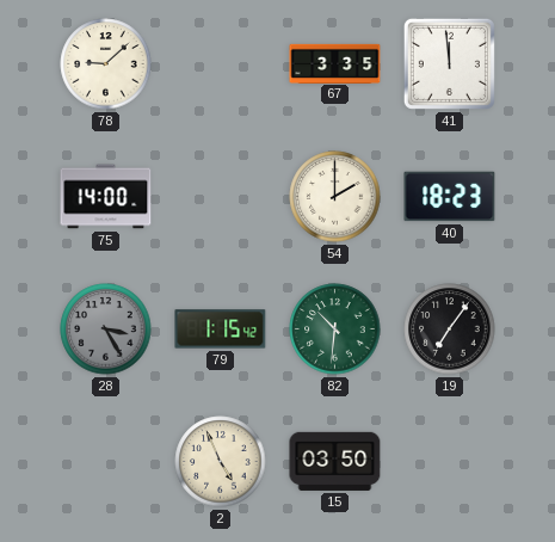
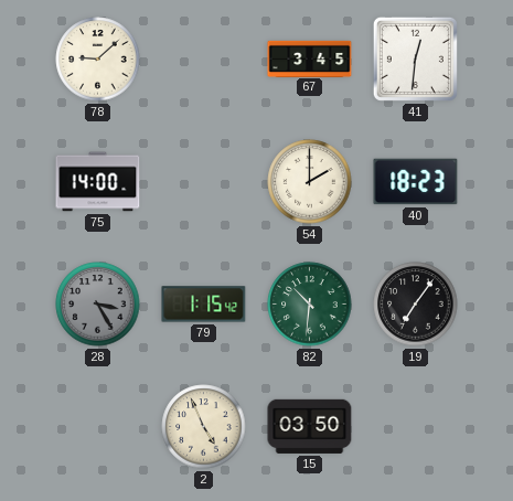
67: 3:35 -> 3:45 (310, 58)
41: 11:59 -> 12:31 (415, 58)
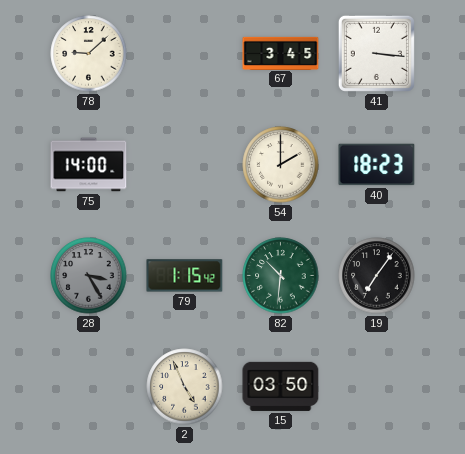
41: 12:31 -> 3:16 (376, 53)
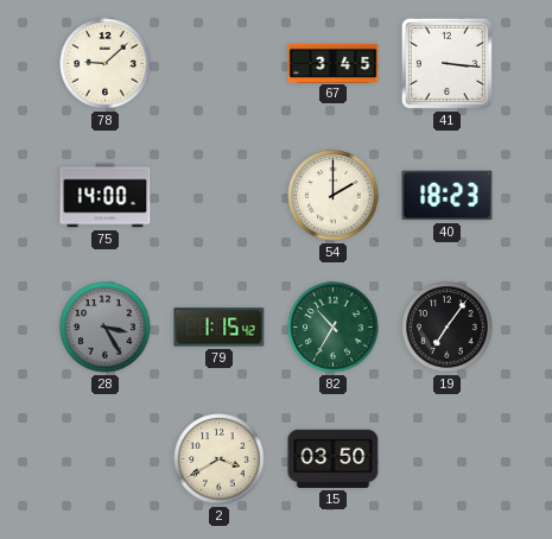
82: 10:31 -> 10:35 (334, 328)
2: 4:56 -> 3:40 (220, 459)
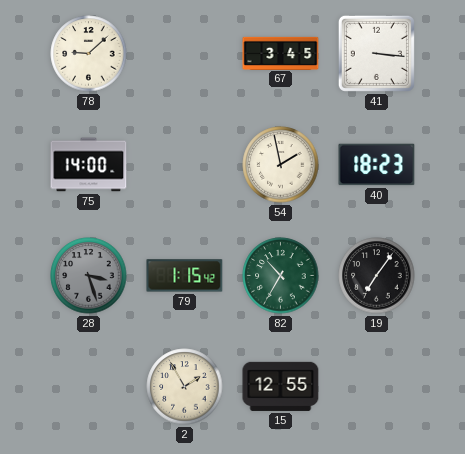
54: 2:00 -> 1:58 (281, 165)
28: 3:25 -> 3:27 (89, 276)
2: 3:40 -> 1:55 (185, 387)
15: 03:50 -> 12:55 (281, 386)
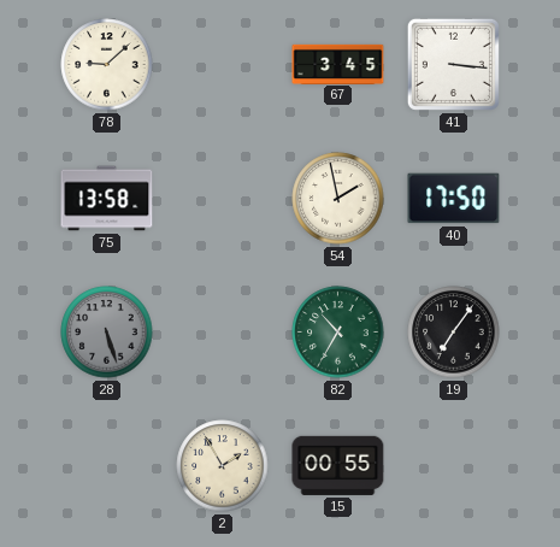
75: 14:00 -> 13:58 (107, 199)
40: 18:23 -> 17:50 (454, 199)
28: 3:27 -> 5:27 (107, 333)
79: 1:15 -> none (185, 276)
15: 12:55 -> 00:55 (338, 465)
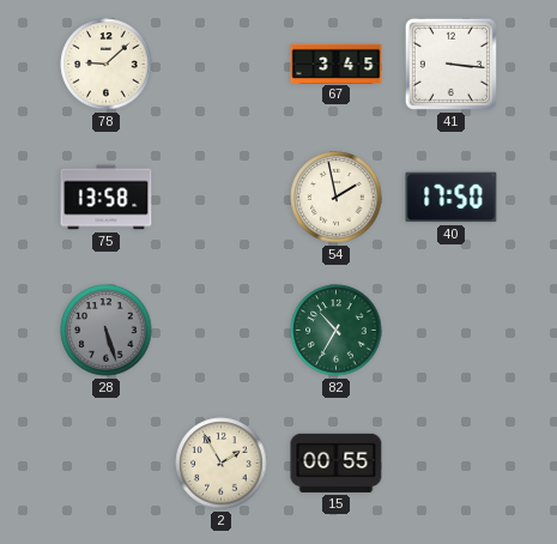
19: 7:06 -> none (454, 333)
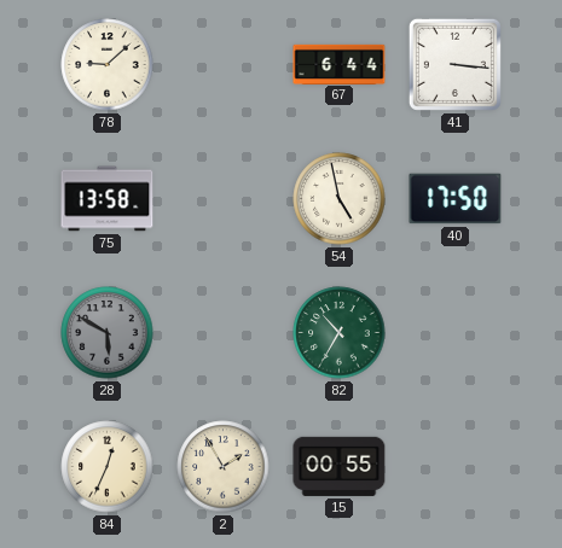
67: 3:45 -> 6:44 (340, 64)
54: 1:58 -> 4:58 (340, 199)
28: 5:27 -> 5:50 (108, 333)
84: none -> 12:34 (108, 467)
